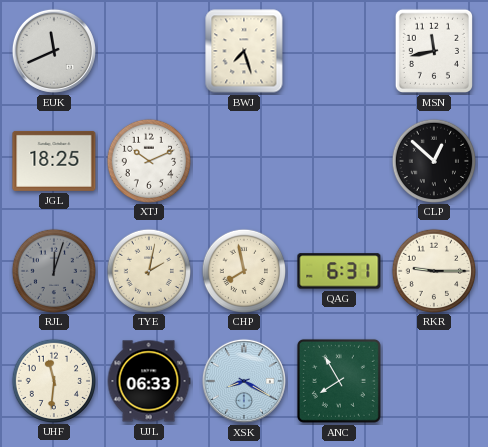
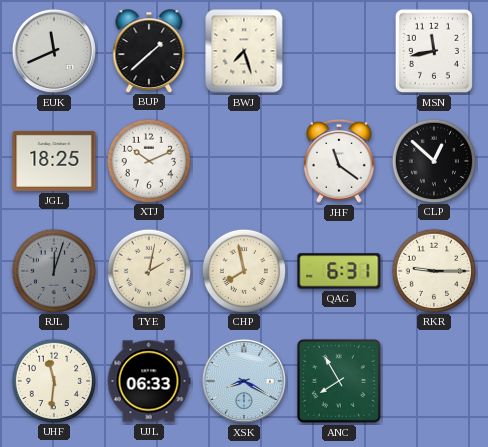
BUP: none -> 1:38 (149, 51)
JHF: none -> 11:21 (339, 161)
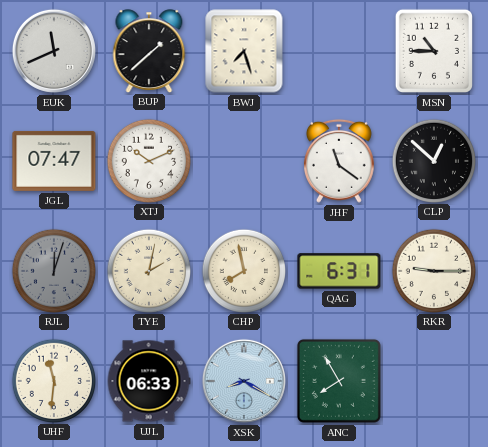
MSN: 11:43 -> 10:45 (434, 51)
JGL: 18:25 -> 07:47 (54, 161)
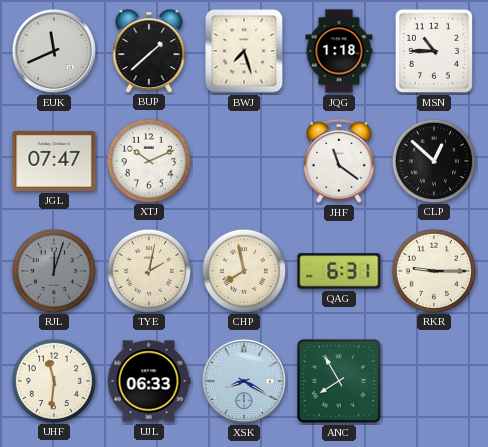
JQG: none -> 1:18 (339, 51)
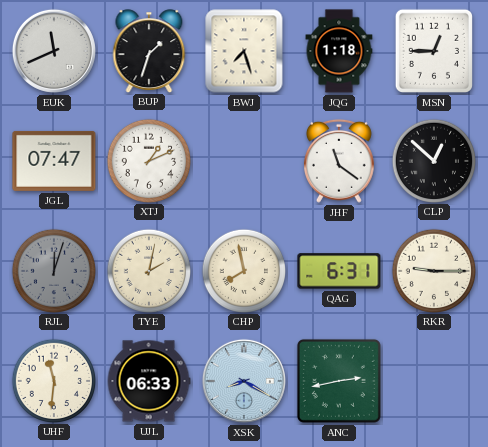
BUP: 1:38 -> 1:33 (149, 51)
MSN: 10:45 -> 12:45 (434, 51)
XTJ: 10:11 -> 1:11 (148, 160)
ANC: 7:55 -> 2:43 (339, 381)
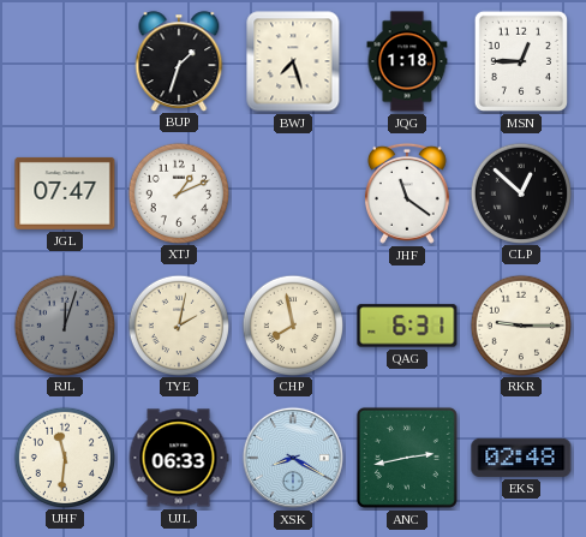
EUK: 11:41 -> none (54, 51)
EKS: none -> 02:48 (521, 458)
